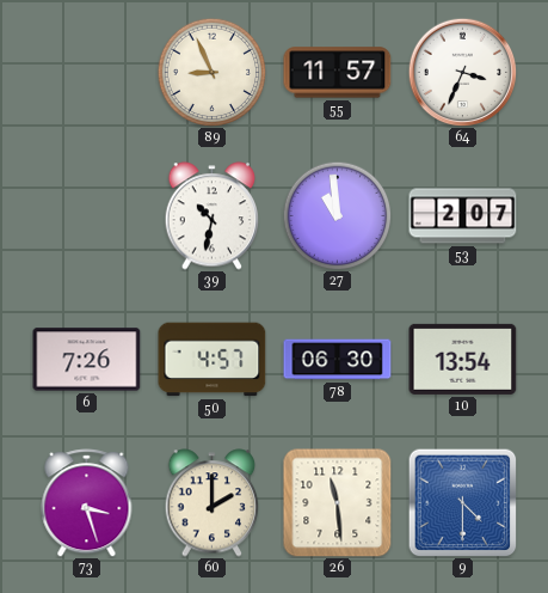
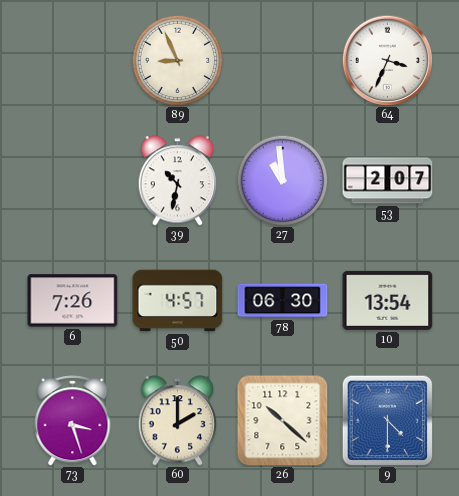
55: 11:57 -> none (338, 73)
26: 11:29 -> 10:22 (283, 421)
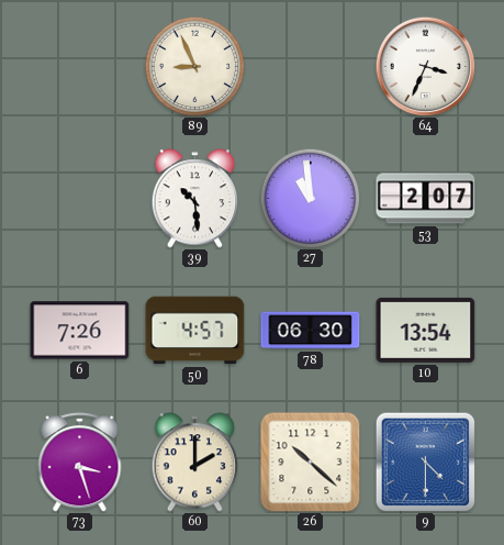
39: 10:32 -> 10:29 (195, 199)
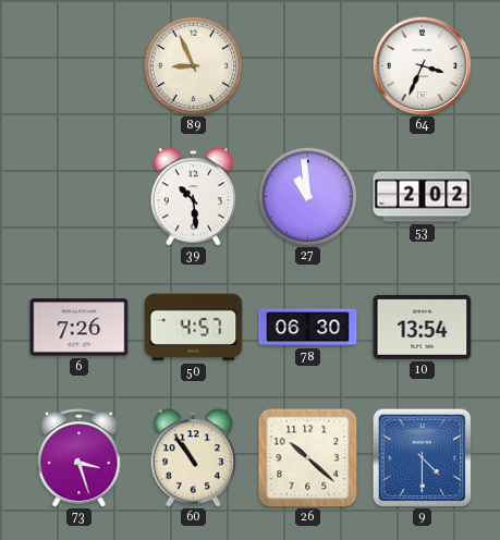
53: 2:07 -> 2:02 (423, 197)
60: 2:00 -> 10:54 (194, 458)
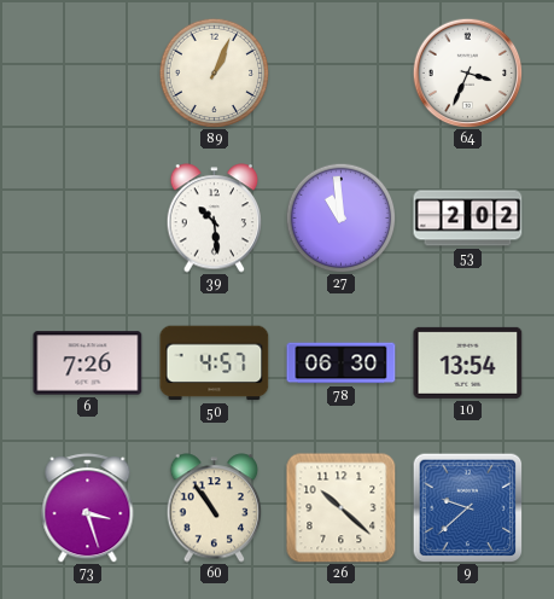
89: 8:56 -> 1:04 (214, 72)
9: 4:30 -> 9:38 (467, 507)
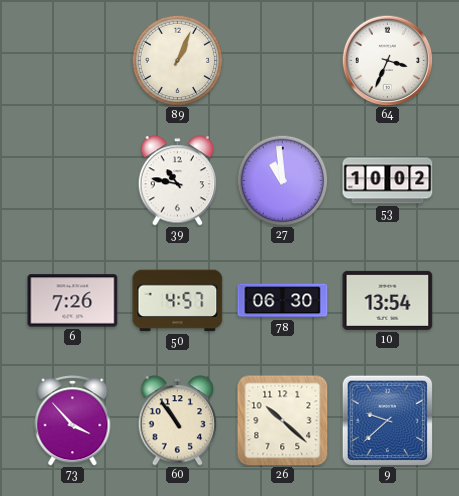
39: 10:29 -> 10:47 (178, 181)
53: 2:02 -> 10:02 (388, 181)
73: 3:27 -> 3:53 (73, 421)
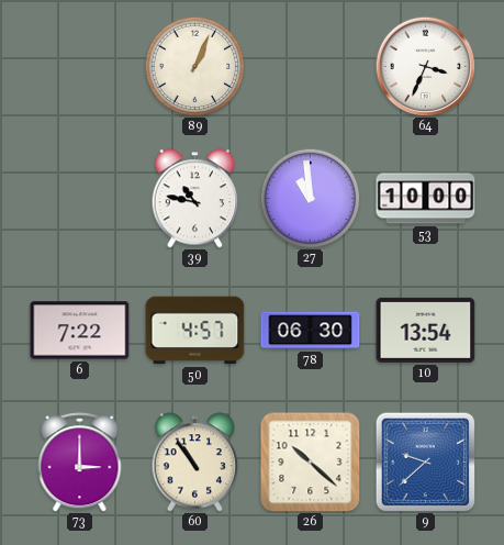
53: 10:02 -> 10:00 (426, 199)
6: 7:26 -> 7:22 (80, 331)
73: 3:53 -> 3:00 (80, 463)
